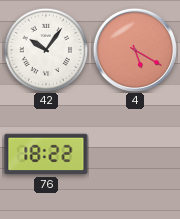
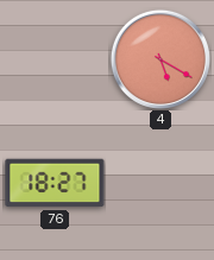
42: 10:06 -> none (46, 50)
76: 18:22 -> 18:27 (55, 183)
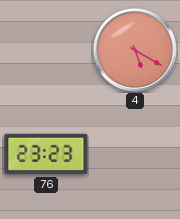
76: 18:27 -> 23:23 (46, 154)
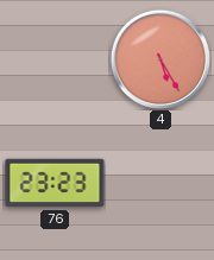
4: 5:20 -> 5:25 (160, 59)
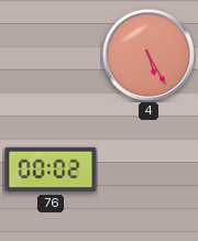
76: 23:23 -> 00:02 (51, 169)
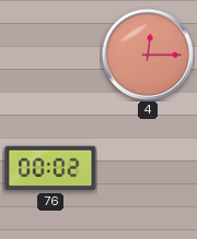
4: 5:25 -> 12:15 (148, 55)
